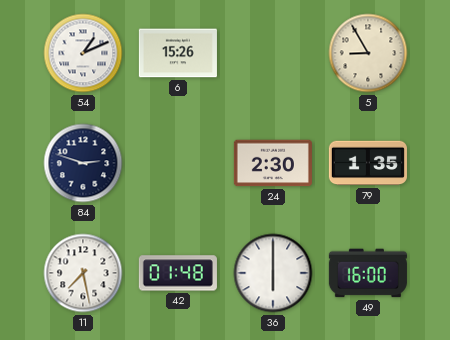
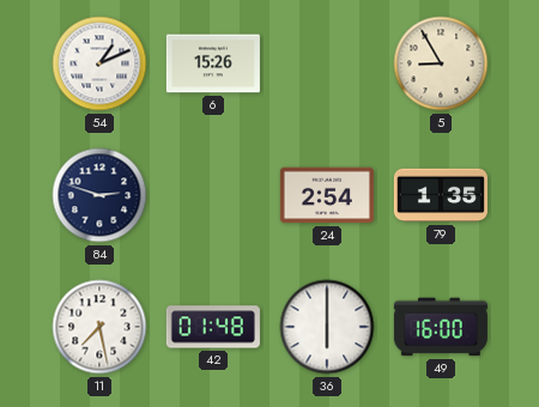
24: 2:30 -> 2:54 (327, 195)
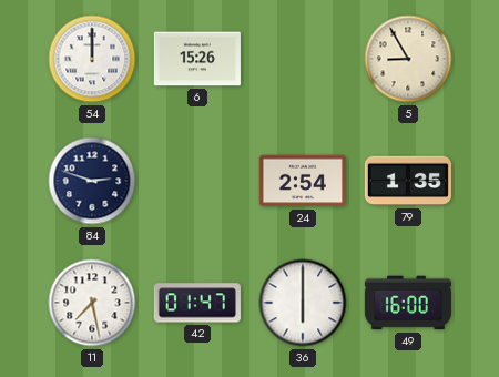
54: 1:11 -> 12:00 (92, 59)
42: 01:48 -> 01:47 (197, 303)
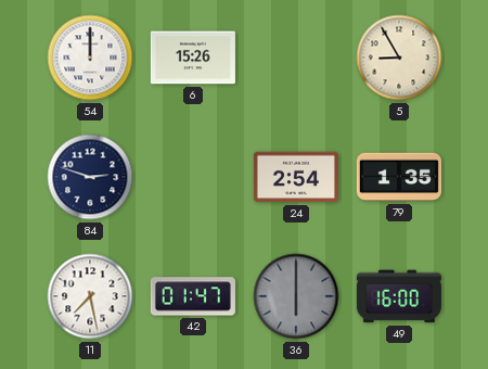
36 dial: white -> grey (296, 296)
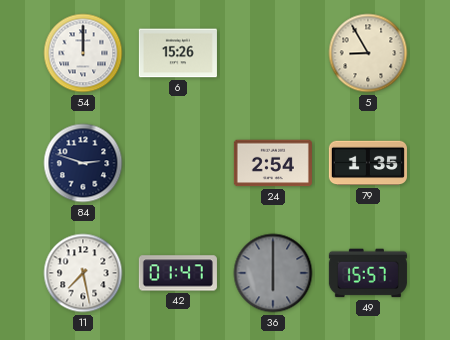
49: 16:00 -> 15:57 (368, 273)
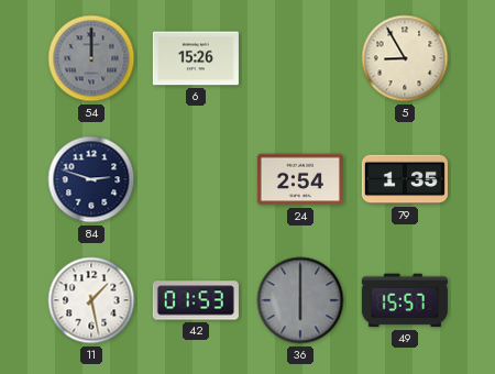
54 dial: white -> grey (91, 58)
11: 7:28 -> 1:28 (91, 300)
42: 01:47 -> 01:53 (196, 300)
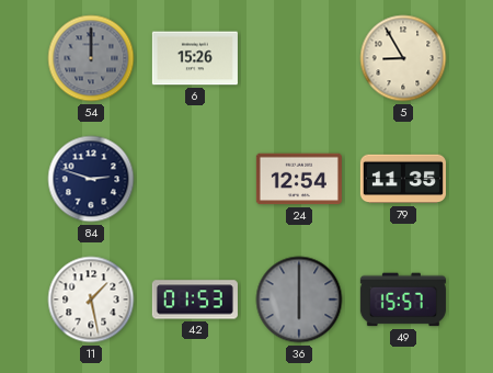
24: 2:54 -> 12:54 (299, 179)
79: 1:35 -> 11:35 (403, 179)
